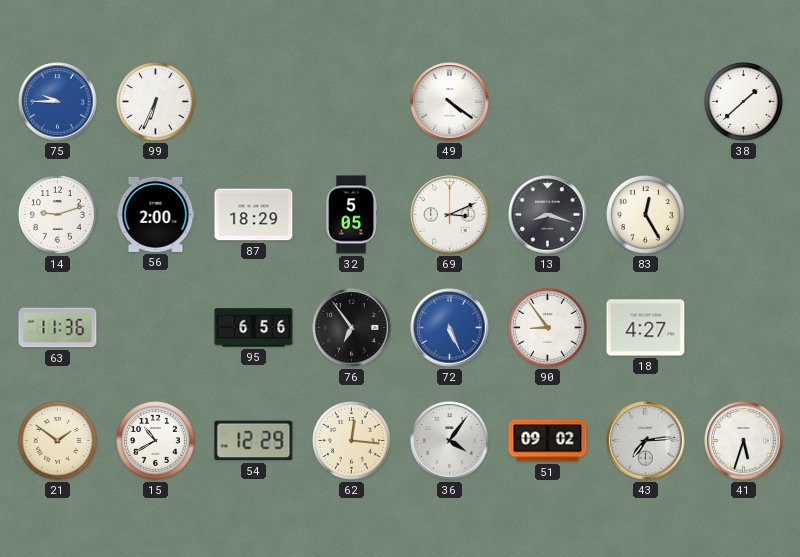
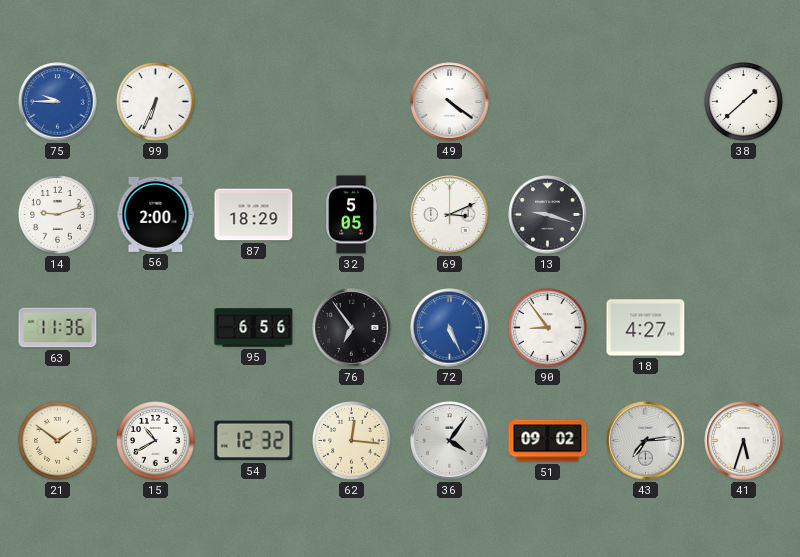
13: 8:18 -> 9:18 (548, 215)
83: 12:25 -> none (646, 215)
54: 12:29 -> 12:32 (254, 441)
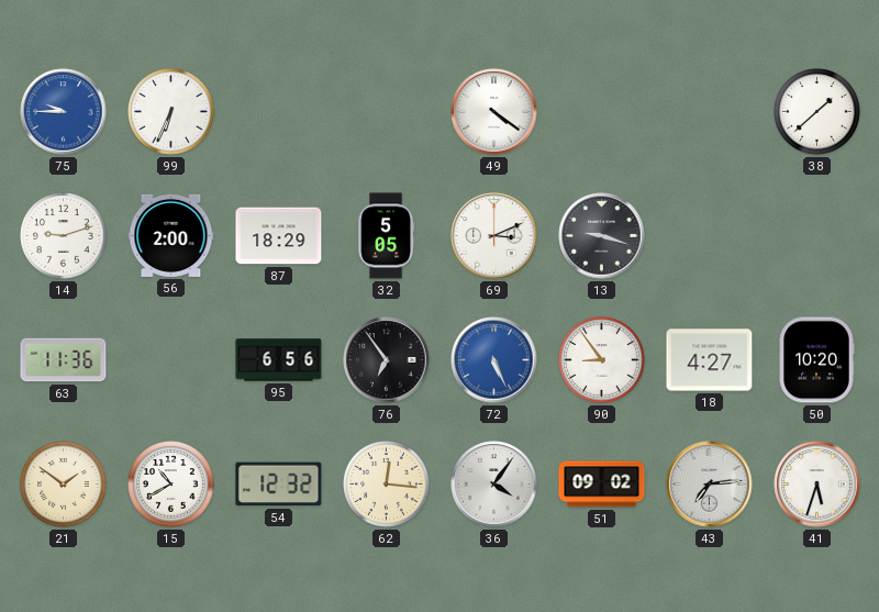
50: none -> 10:20 (816, 360)
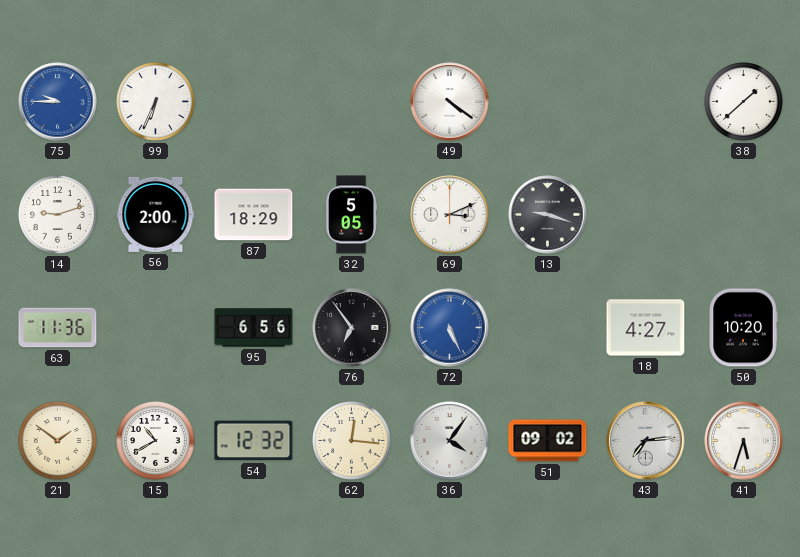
90: 8:54 -> none (602, 360)
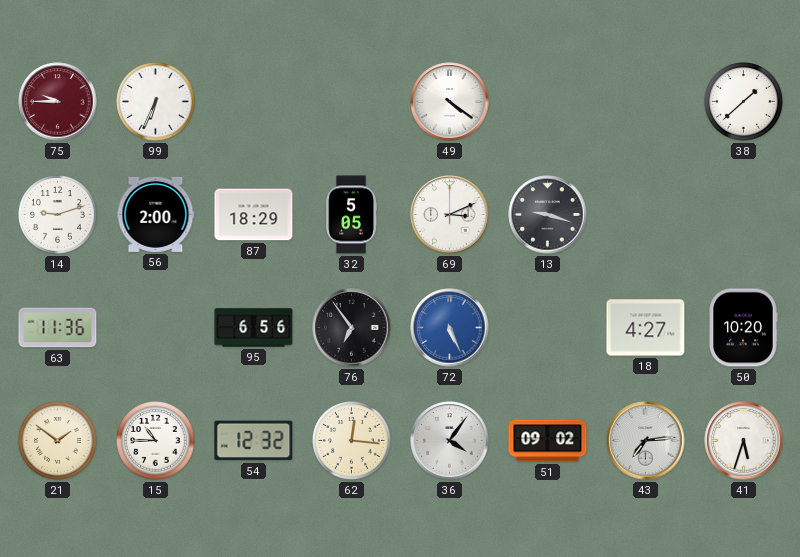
75 dial: blue -> burgundy (58, 102)
15: 10:40 -> 10:45 (156, 441)
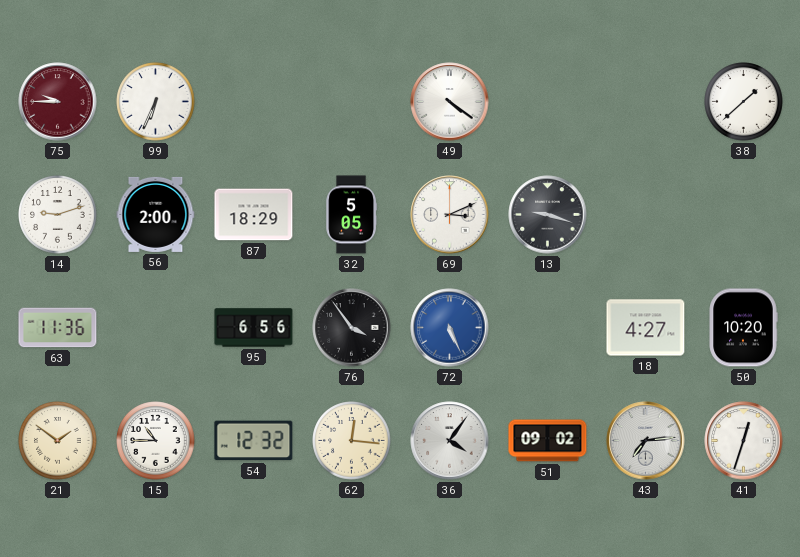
76: 6:54 -> 3:54 (352, 328)
41: 5:33 -> 12:33 (744, 441)
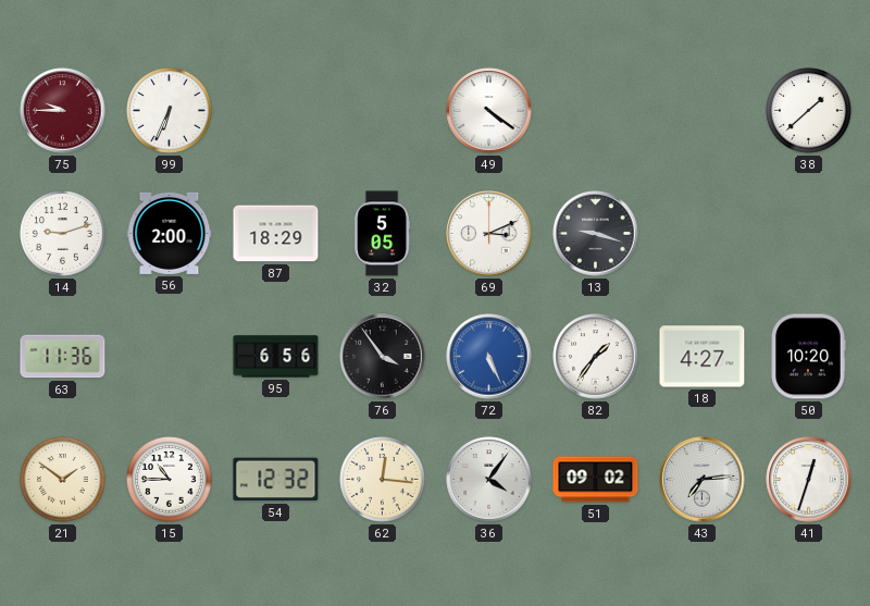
82: none -> 1:36 (596, 357)
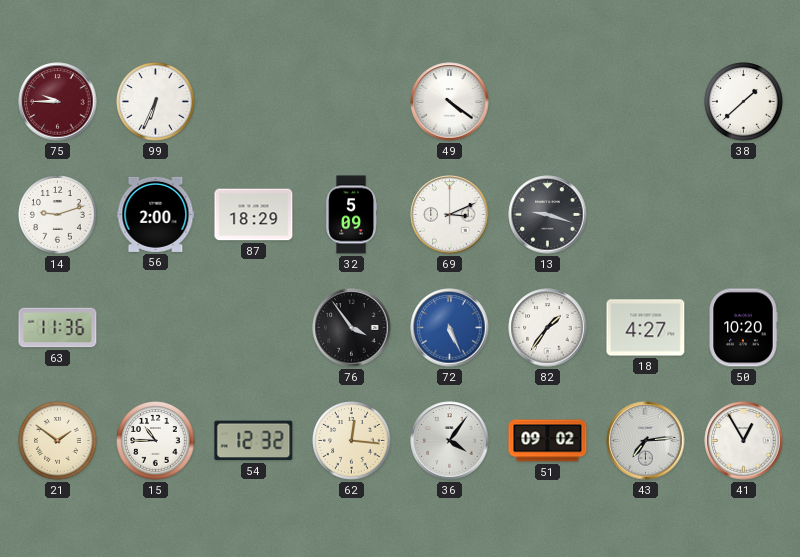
32: 5:05 -> 5:09 (352, 215)
95: 6:56 -> none (276, 357)
41: 12:33 -> 12:55 (744, 441)
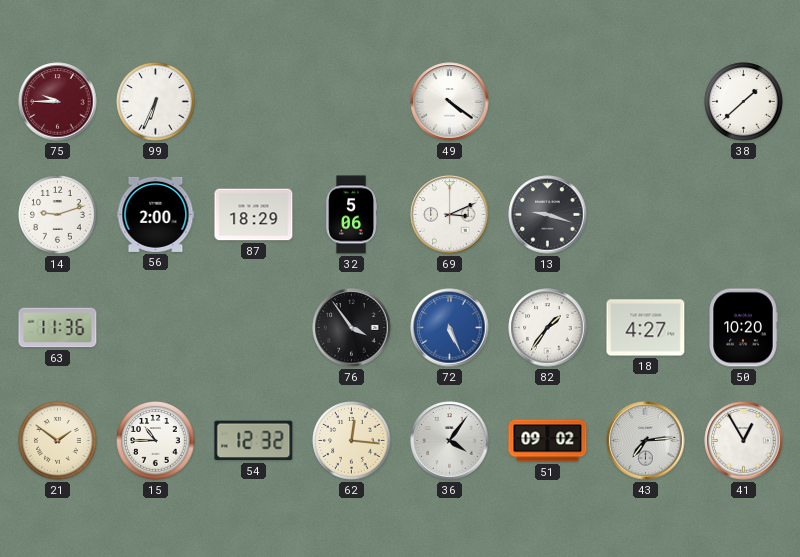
32: 5:09 -> 5:06 (352, 215)
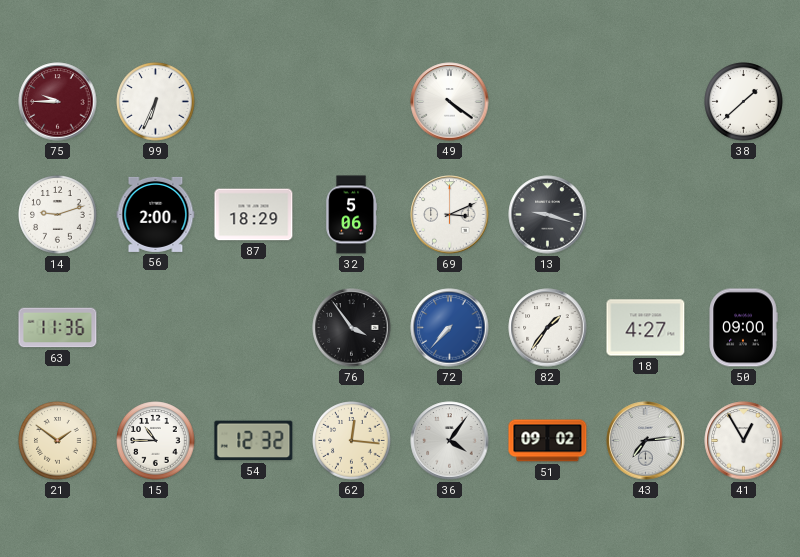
72: 5:26 -> 7:37 (450, 328)
50: 10:20 -> 09:00 (743, 328)
